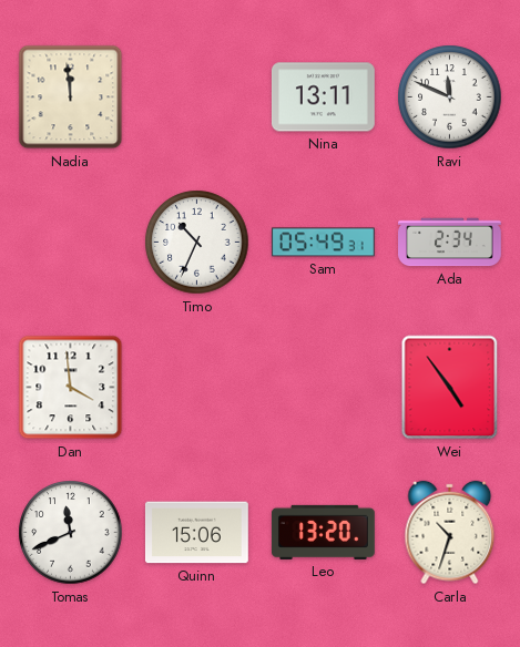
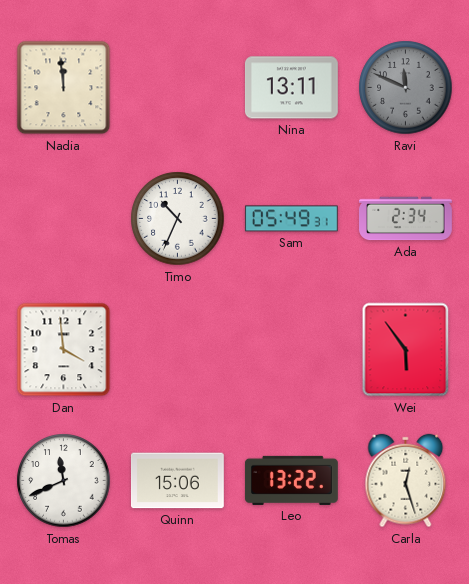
Ravi dial: white -> grey (406, 88)
Wei: 4:54 -> 5:54 (406, 350)
Leo: 13:20 -> 13:22 (291, 480)
Carla: 10:33 -> 12:27 (406, 481)
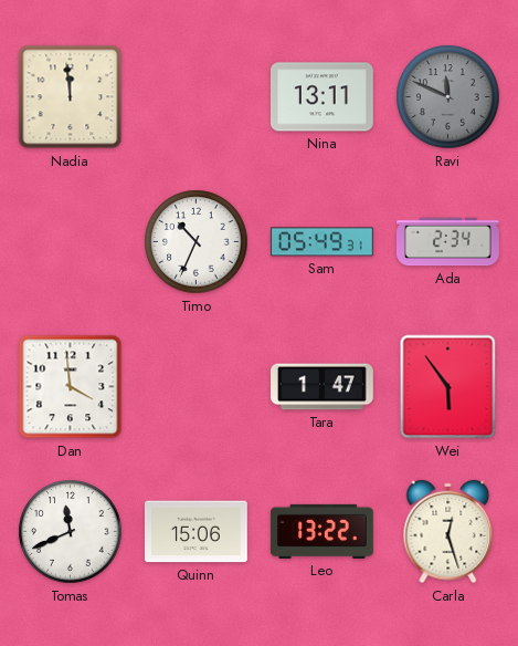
Tara: none -> 1:47 (323, 387)
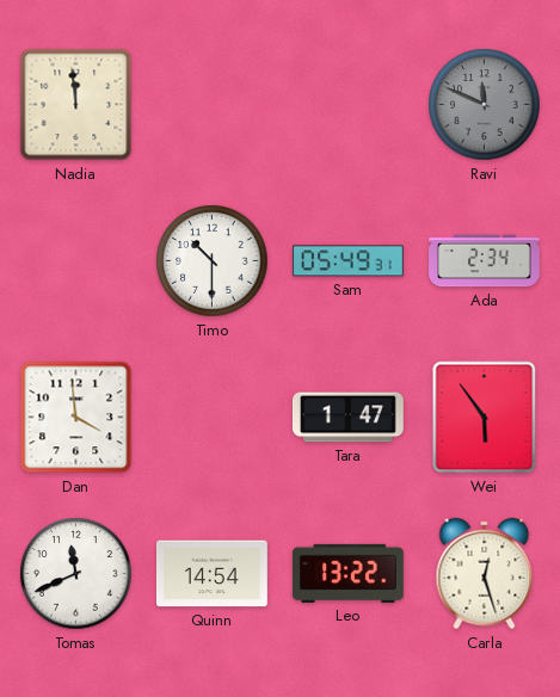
Nina: 13:11 -> none (321, 97)
Timo: 10:34 -> 10:30 (213, 261)
Quinn: 15:06 -> 14:54 (211, 574)
